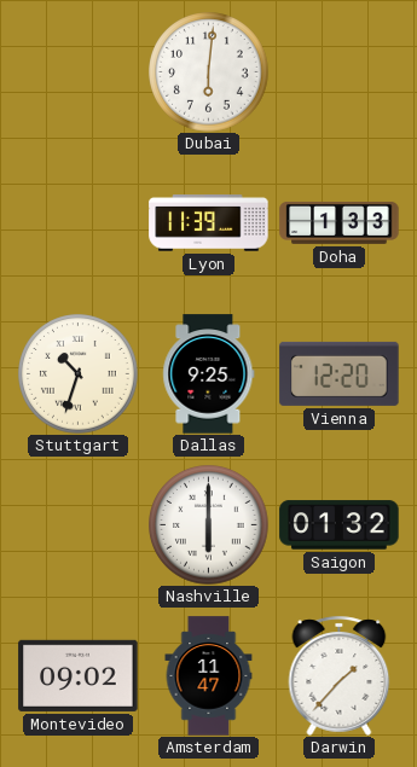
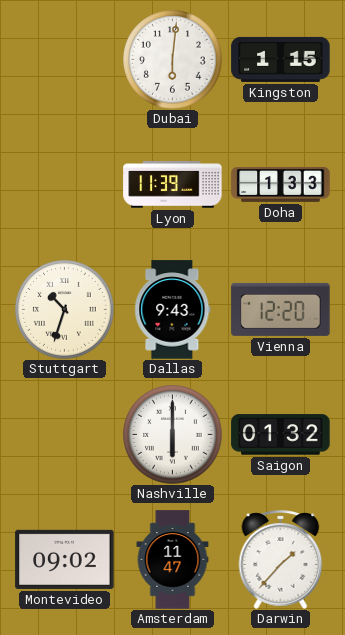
Kingston: none -> 1:15 (281, 59)
Dallas: 9:25 -> 9:43 (173, 310)
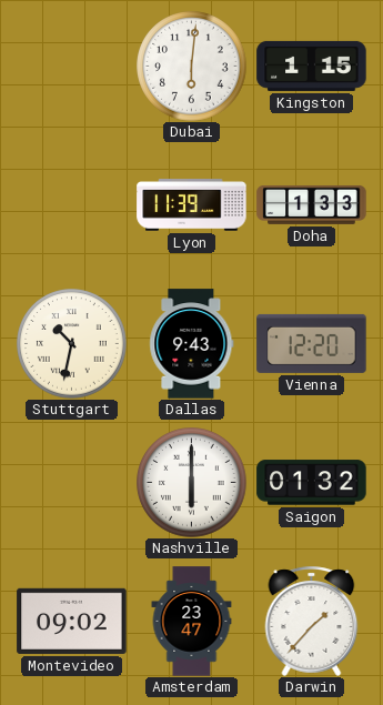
Stuttgart: 10:33 -> 10:32 (72, 344)
Amsterdam: 11:47 -> 23:47 (192, 622)
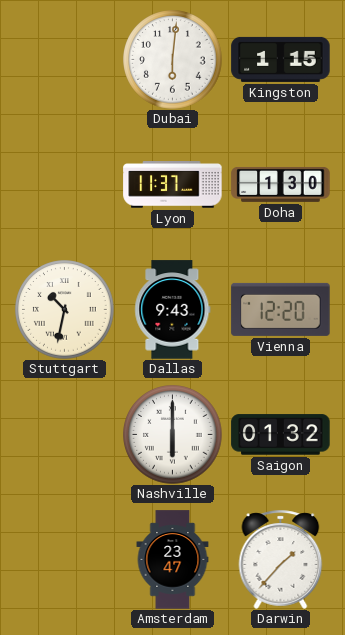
Lyon: 11:39 -> 11:37 (173, 185)
Doha: 1:33 -> 1:30 (281, 184)
Montevideo: 09:02 -> none (72, 621)
